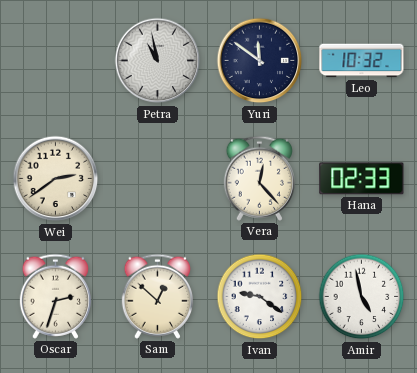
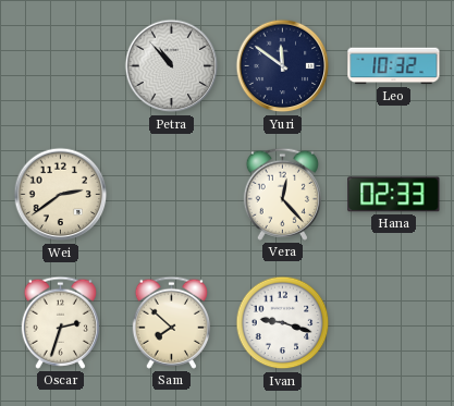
Petra: 10:58 -> 10:53 (172, 66)
Sam: 12:52 -> 7:52 (171, 322)
Ivan: 9:21 -> 9:18 (283, 323)
Amir: 4:58 -> none (362, 297)
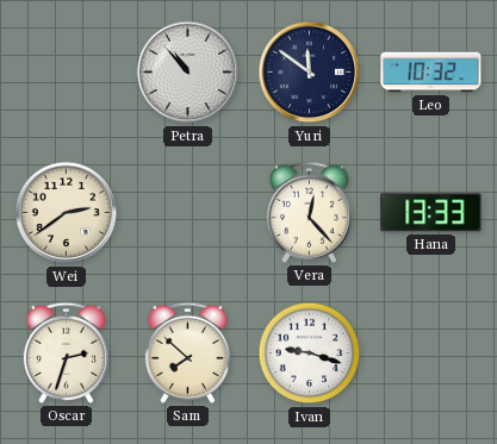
Hana: 02:33 -> 13:33 (431, 213)
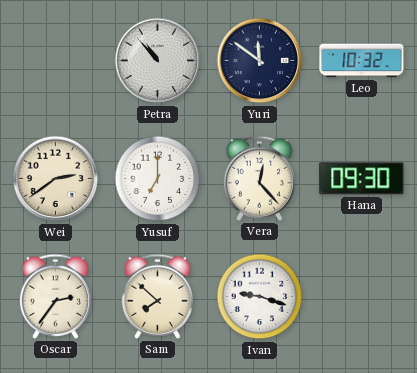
Yusuf: none -> 7:00 (158, 179)
Hana: 13:33 -> 09:30 (362, 179)
Oscar: 2:33 -> 2:36 (55, 296)
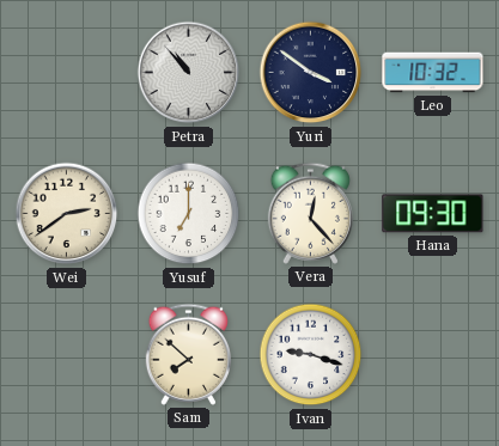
Yuri: 11:51 -> 3:51 (311, 73)
Oscar: 2:36 -> none (55, 296)
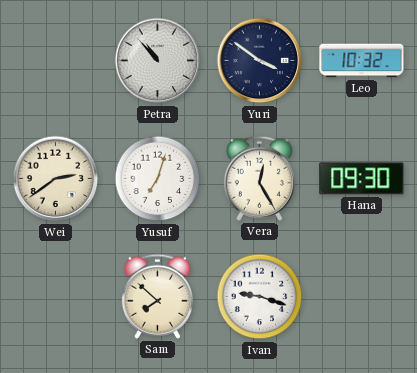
Yusuf: 7:00 -> 7:03 (158, 179)
Vera: 12:23 -> 12:25 (259, 178)
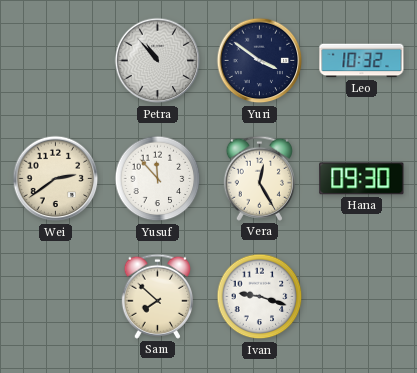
Yusuf: 7:03 -> 11:53 (158, 179)
